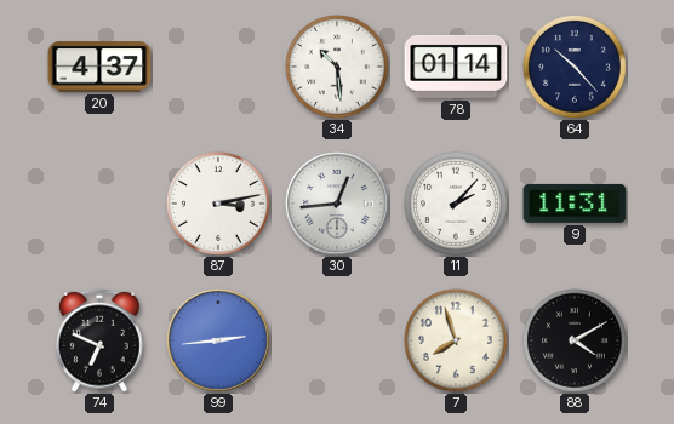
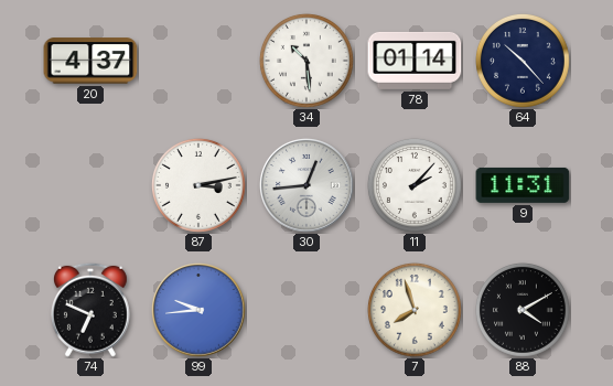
99: 2:44 -> 9:44 (198, 310)
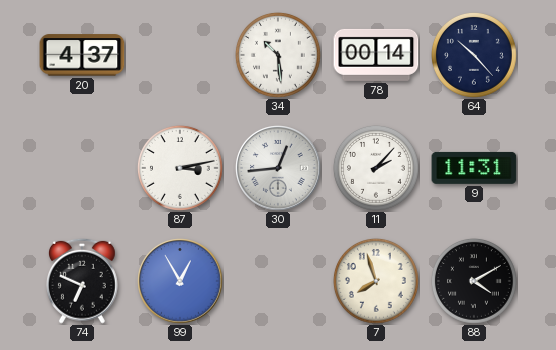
78: 01:14 -> 00:14 (376, 55)
99: 9:44 -> 12:55 (180, 281)
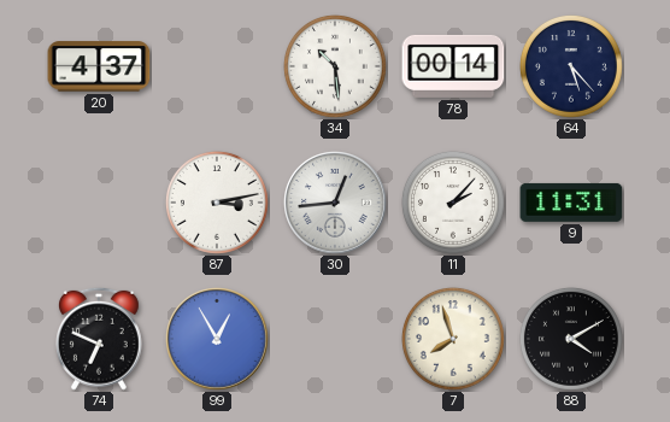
64: 10:23 -> 5:23 (571, 66)
